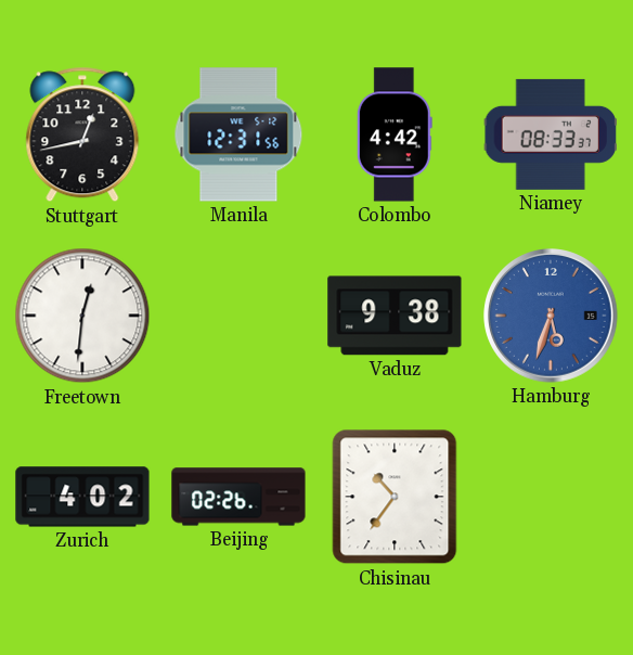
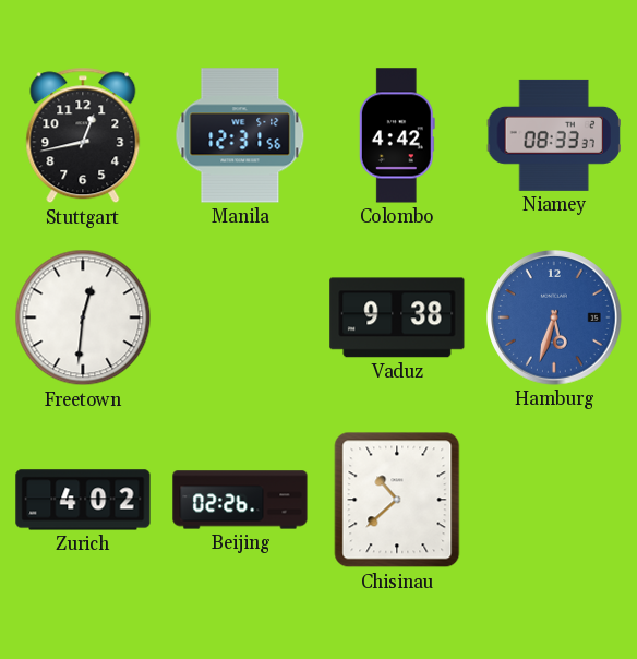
Chisinau: 10:36 -> 10:38 (397, 500)
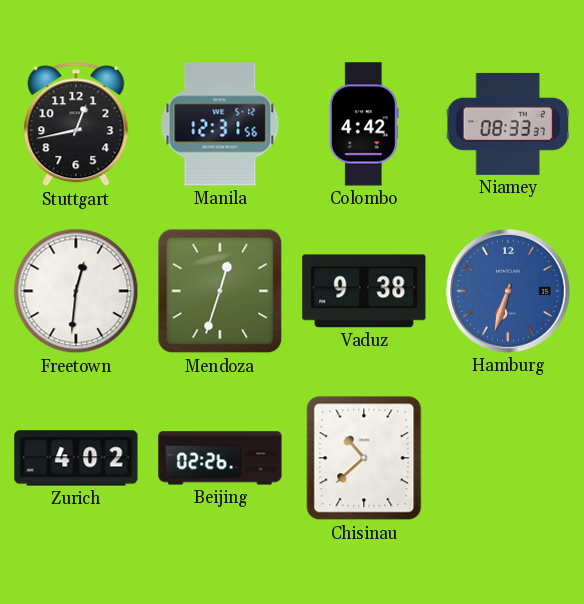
Mendoza: none -> 12:33 (220, 291)
Hamburg: 5:33 -> 6:33 (509, 292)
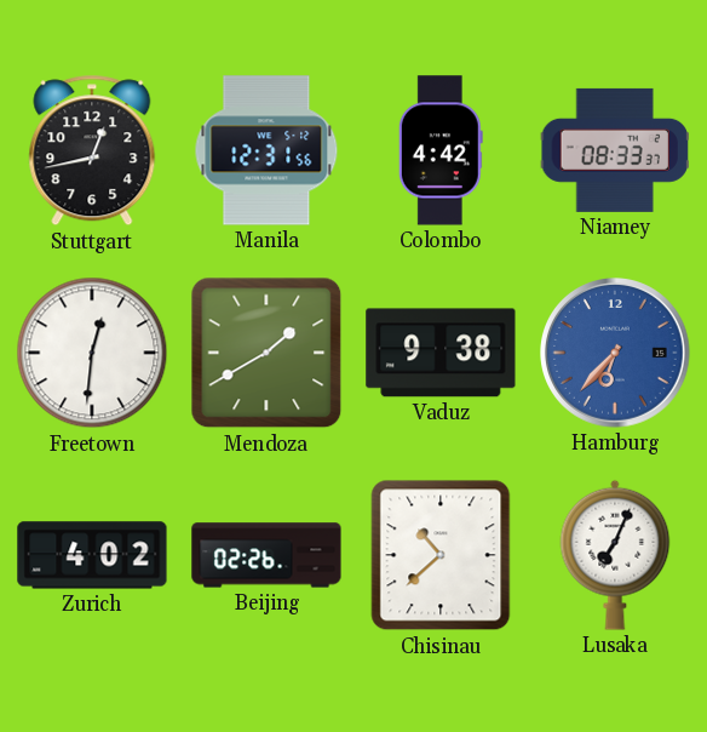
Mendoza: 12:33 -> 1:40 (266, 353)
Hamburg: 6:33 -> 6:37 (616, 354)
Lusaka: none -> 7:04 (615, 555)
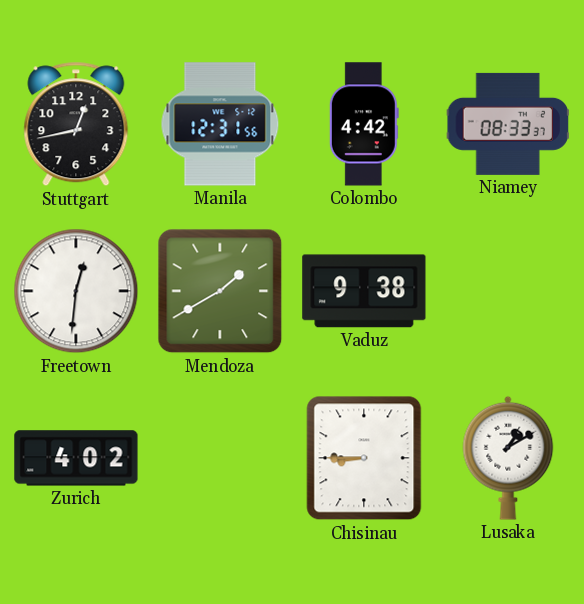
Hamburg: 6:37 -> none (616, 354)
Beijing: 02:26 -> none (266, 555)
Chisinau: 10:38 -> 8:45 (364, 458)
Lusaka: 7:04 -> 1:10 (508, 458)
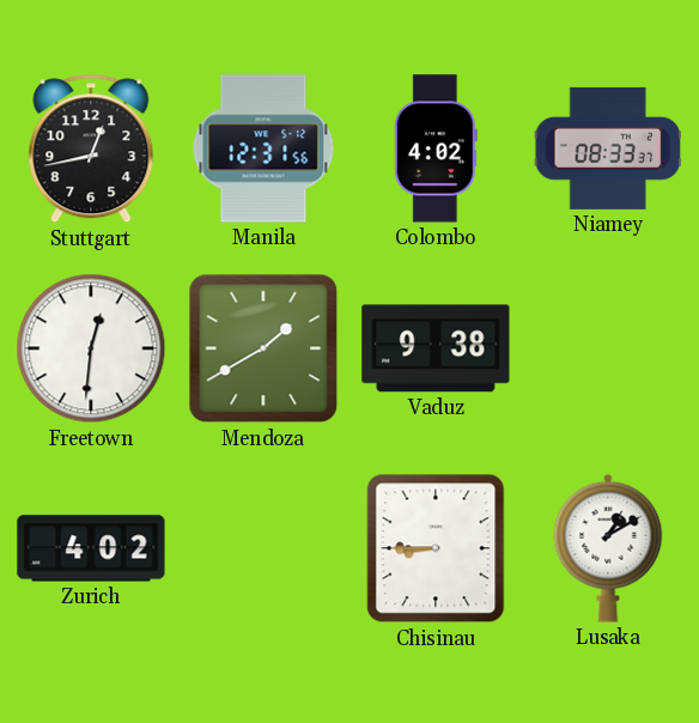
Colombo: 4:42 -> 4:02 (436, 148)
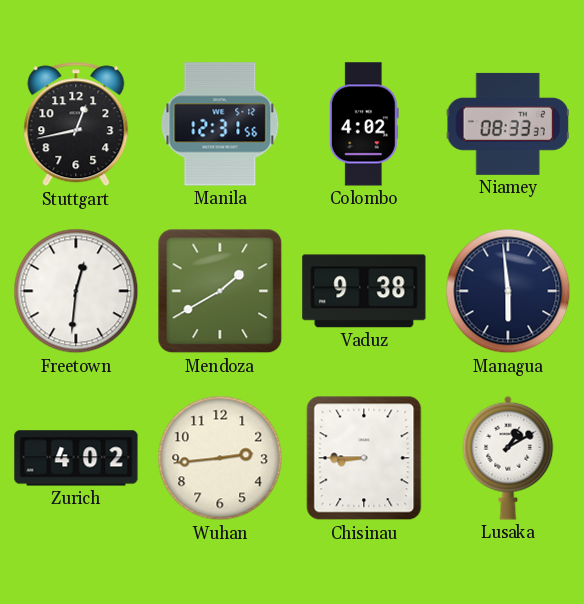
Managua: none -> 5:59 (508, 291)
Wuhan: none -> 2:44 (220, 458)
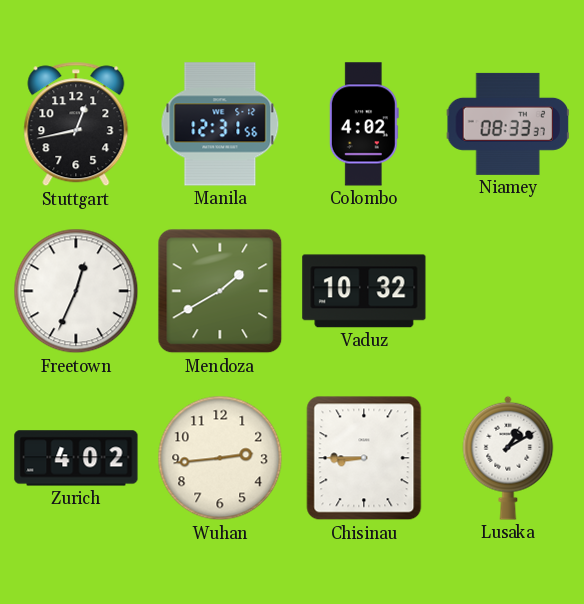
Freetown: 12:31 -> 12:34 (76, 291)
Vaduz: 9:38 -> 10:32 (364, 291)
Managua: 5:59 -> none (508, 291)
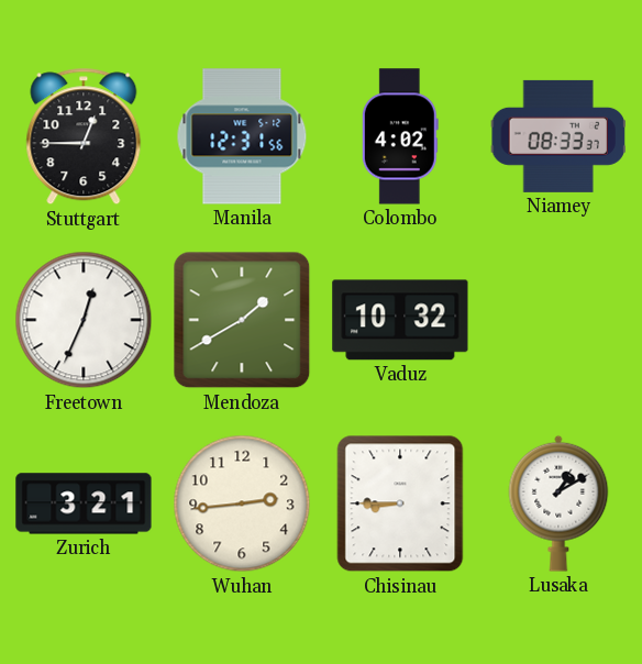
Stuttgart: 12:43 -> 12:45 (84, 136)
Zurich: 4:02 -> 3:21 (84, 503)
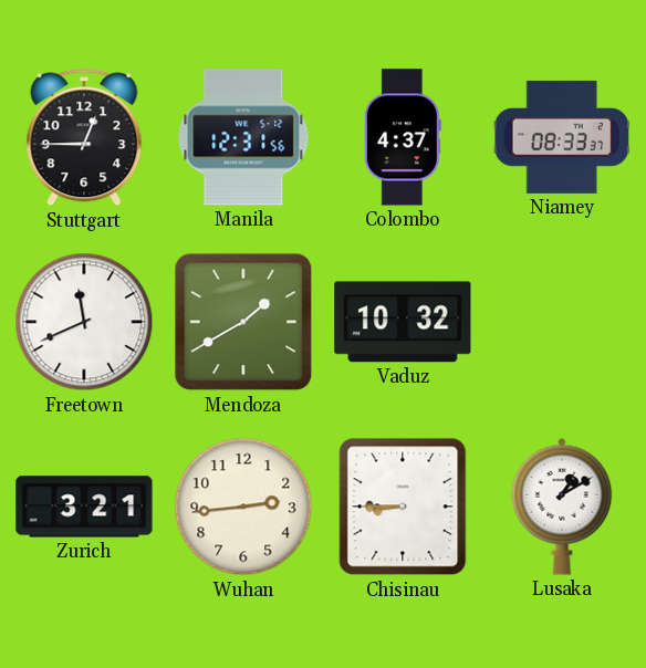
Colombo: 4:02 -> 4:37 (403, 137)
Freetown: 12:34 -> 11:41 (84, 322)
